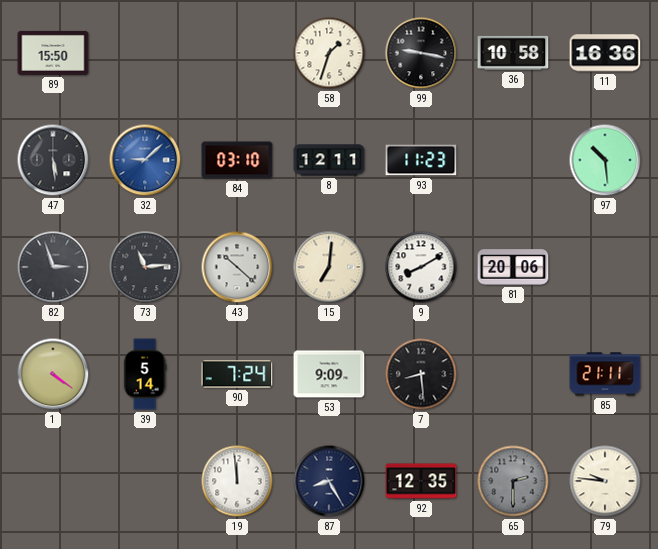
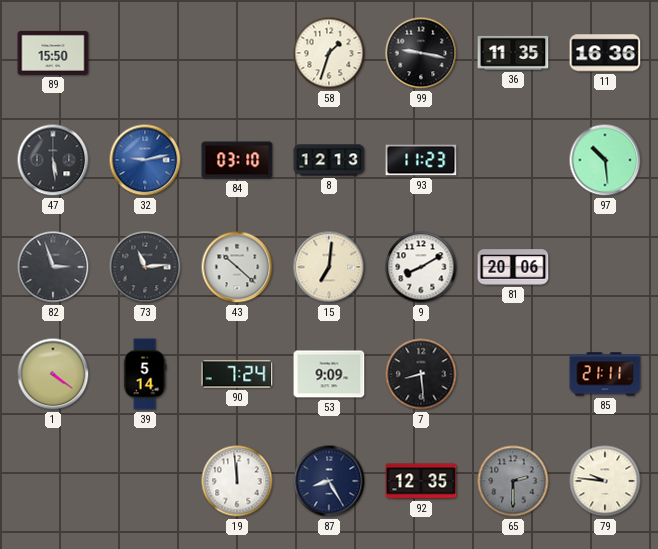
36: 10:58 -> 11:35 (513, 53)
32: 9:08 -> 9:13 (145, 160)
8: 12:11 -> 12:13 (329, 160)
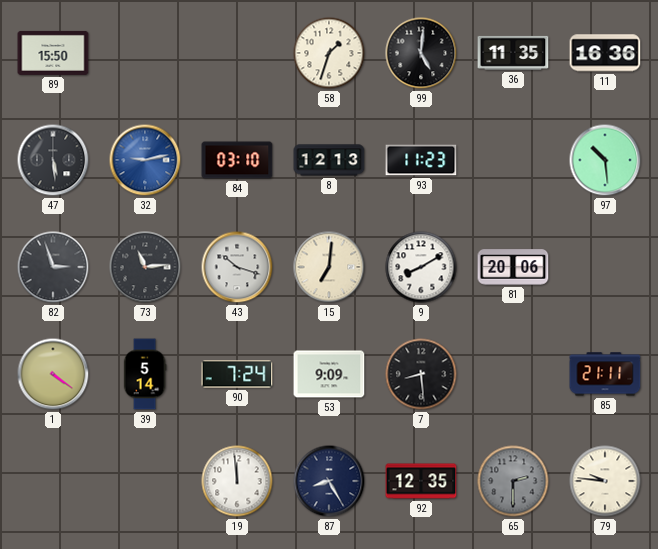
99: 9:17 -> 5:01 (421, 53)
43: 10:22 -> 10:18 (237, 267)
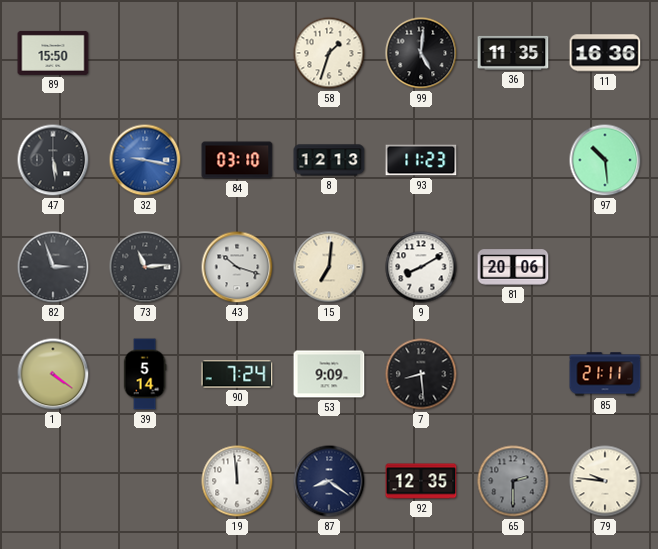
32: 9:13 -> 9:17 (145, 160)
87: 8:25 -> 8:21 (329, 481)
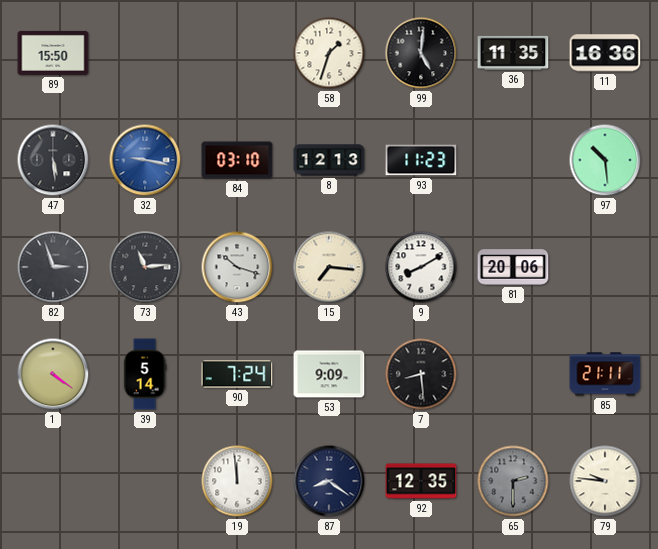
15: 7:01 -> 7:16 (329, 267)
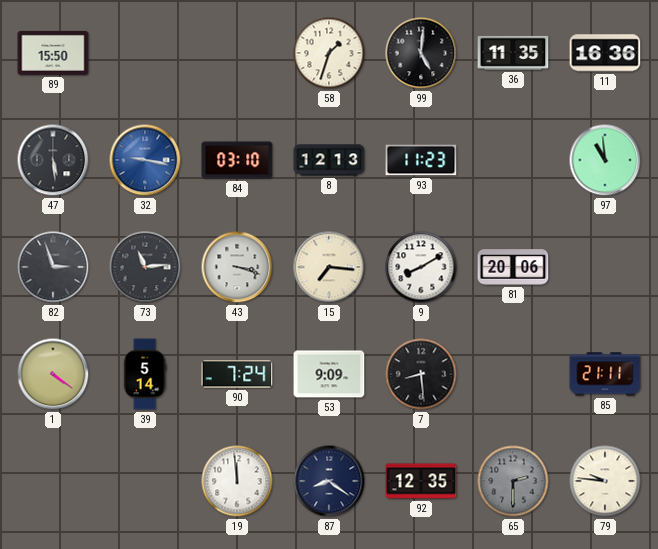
97: 10:29 -> 10:59 (605, 160)
43: 10:18 -> 3:18 (237, 267)
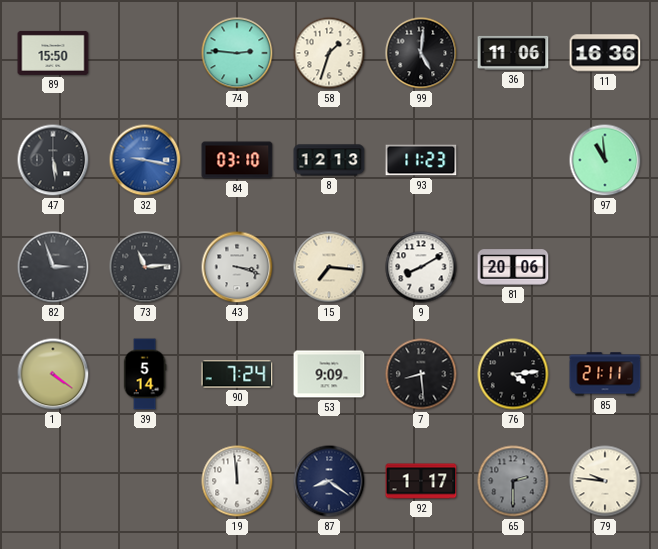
74: none -> 2:46 (237, 53)
36: 11:35 -> 11:06 (513, 53)
76: none -> 4:14 (513, 374)
92: 12:35 -> 1:17 (421, 481)
